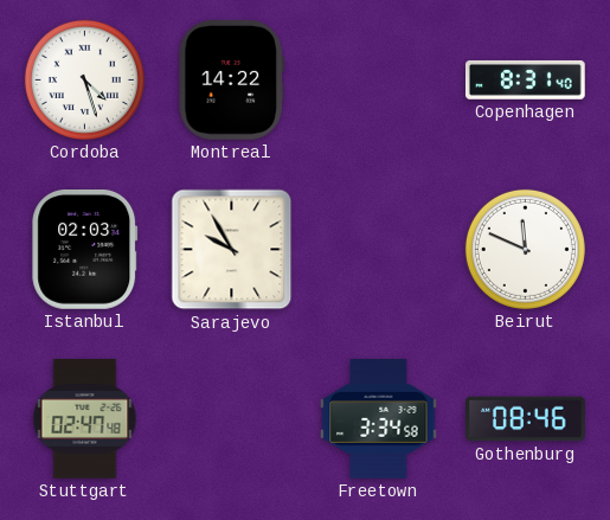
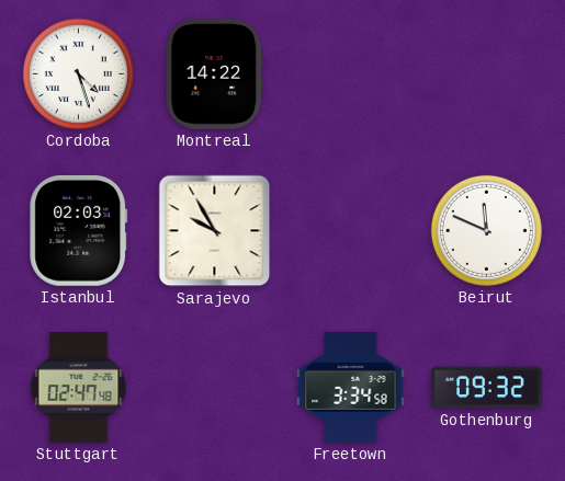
Copenhagen: 8:31 -> none (526, 79)
Gothenburg: 08:46 -> 09:32 (487, 388)
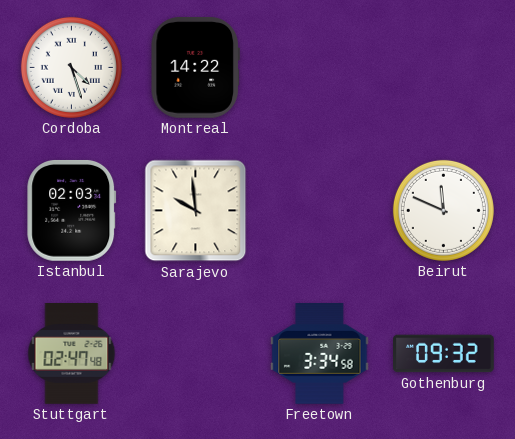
Sarajevo: 9:55 -> 9:59 (196, 211)
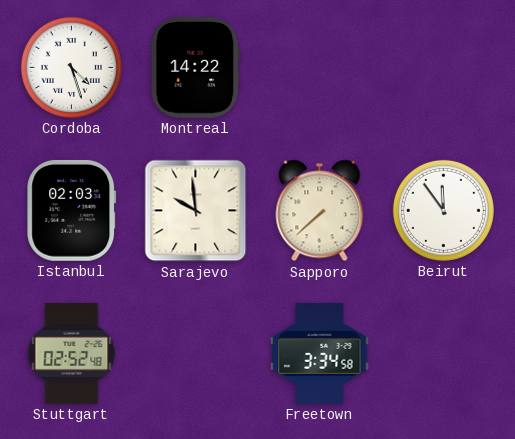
Sapporo: none -> 7:38 (320, 211)
Beirut: 11:49 -> 11:54 (443, 210)
Stuttgart: 02:47 -> 02:52 (72, 354)
Gothenburg: 09:32 -> none (444, 354)
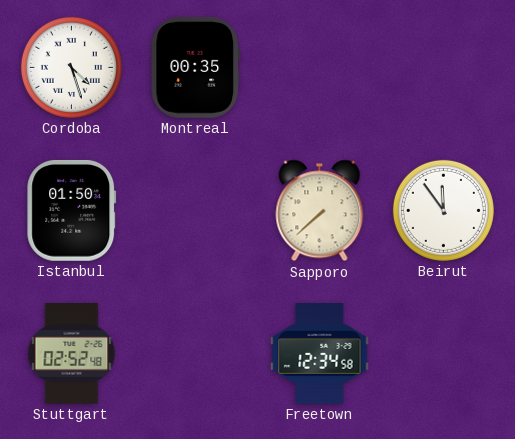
Montreal: 14:22 -> 00:35 (195, 68)
Istanbul: 02:03 -> 01:50 (72, 210)
Sarajevo: 9:59 -> none (196, 211)
Freetown: 3:34 -> 12:34 (320, 354)
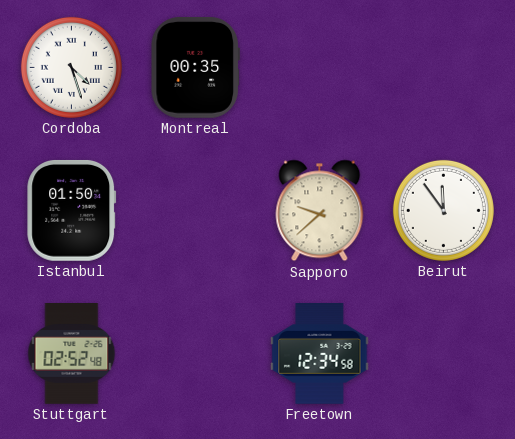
Sapporo: 7:38 -> 9:38 (320, 211)
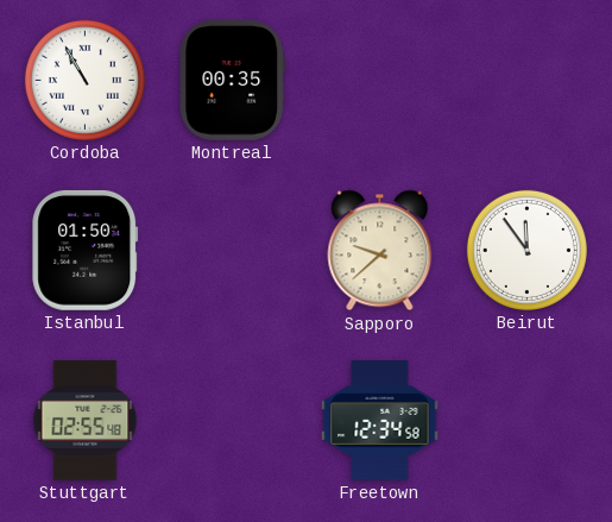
Cordoba: 4:27 -> 10:55 (84, 80)
Stuttgart: 02:52 -> 02:55 (86, 421)
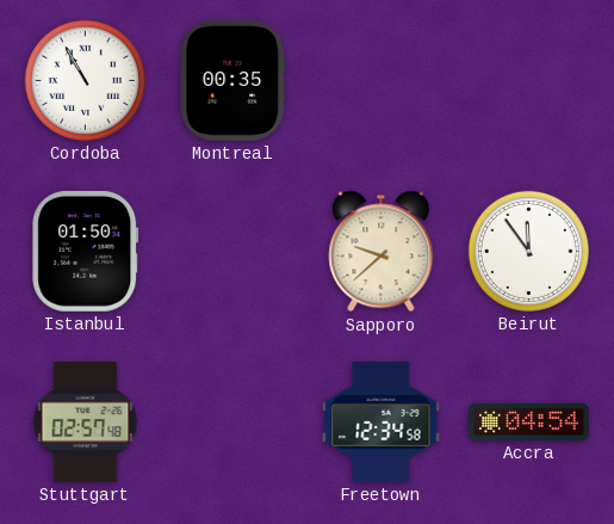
Stuttgart: 02:55 -> 02:57 (86, 423)
Accra: none -> 04:54 (529, 421)
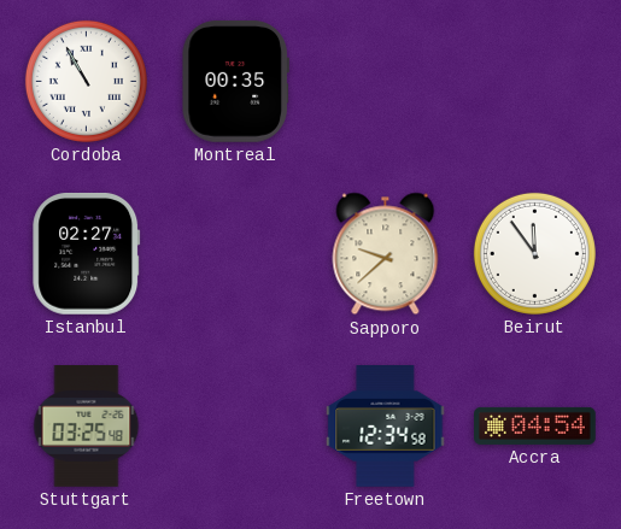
Istanbul: 01:50 -> 02:27 (87, 253)
Stuttgart: 02:57 -> 03:25 (87, 427)
